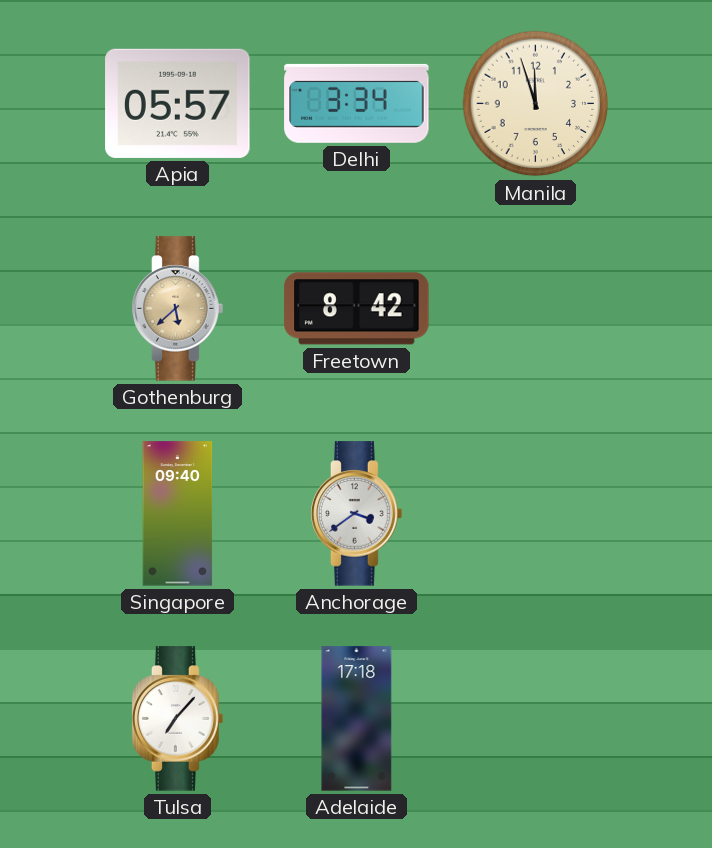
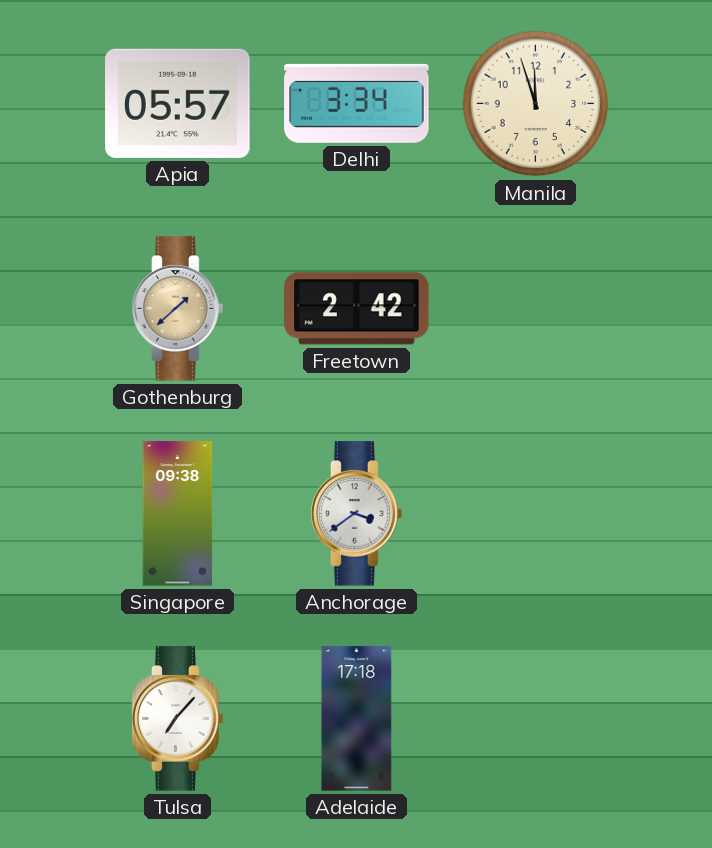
Gothenburg: 5:38 -> 1:38 (178, 309)
Freetown: 8:42 -> 2:42 (357, 309)
Singapore: 09:40 -> 09:38 (178, 514)
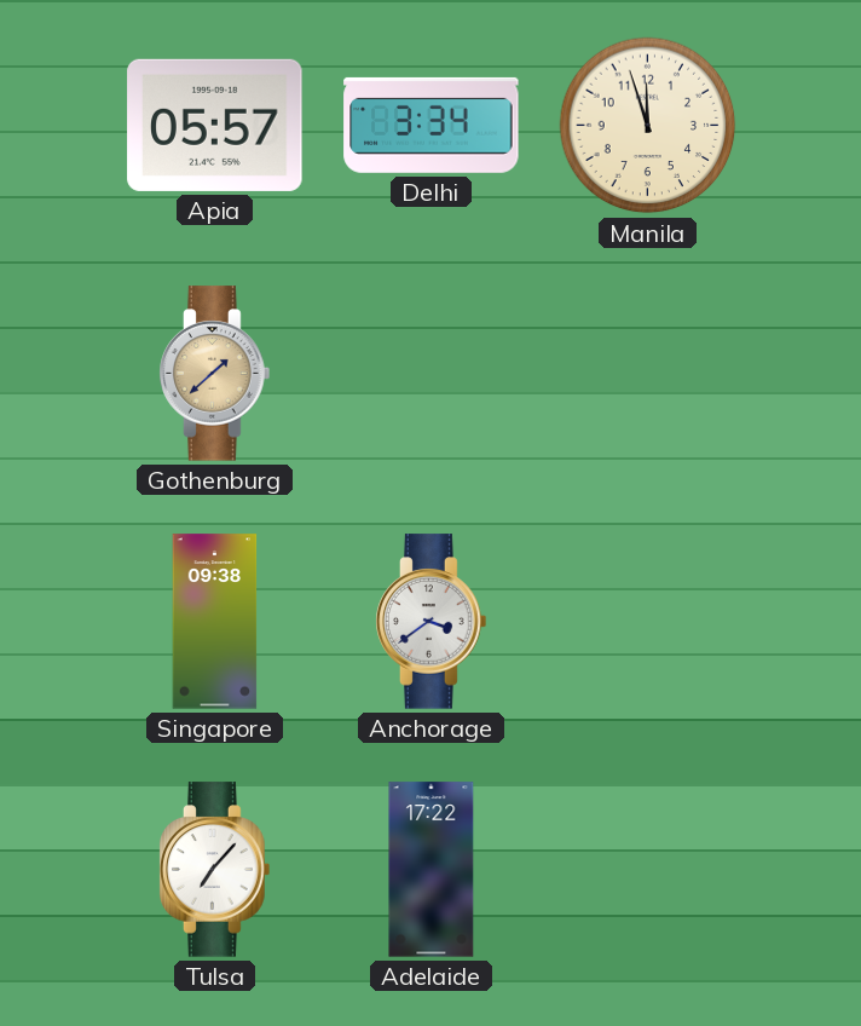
Freetown: 2:42 -> none (357, 309)
Adelaide: 17:18 -> 17:22 (432, 870)
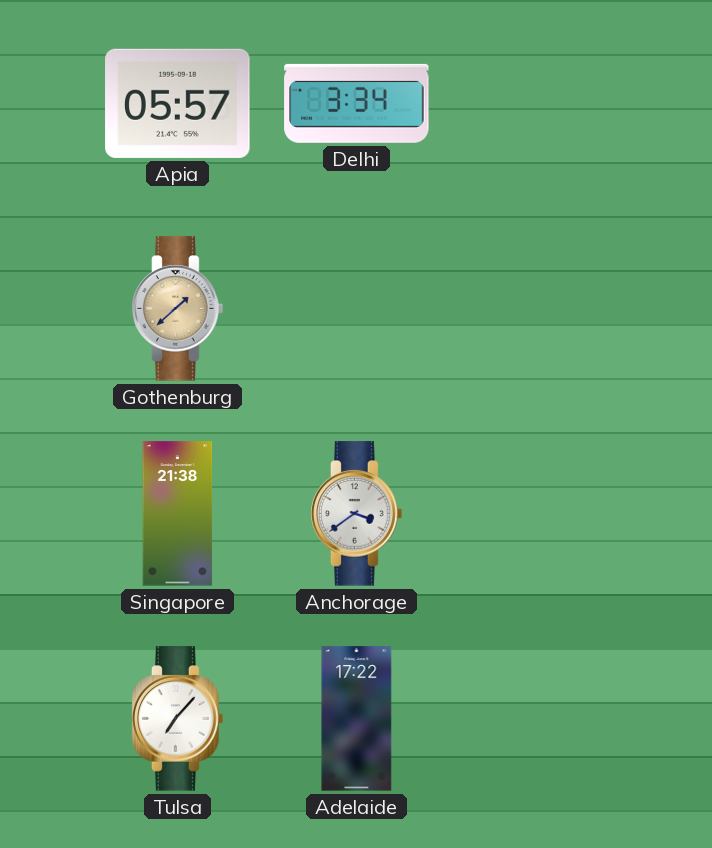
Manila: 11:57 -> none (648, 126)
Singapore: 09:38 -> 21:38 (178, 514)
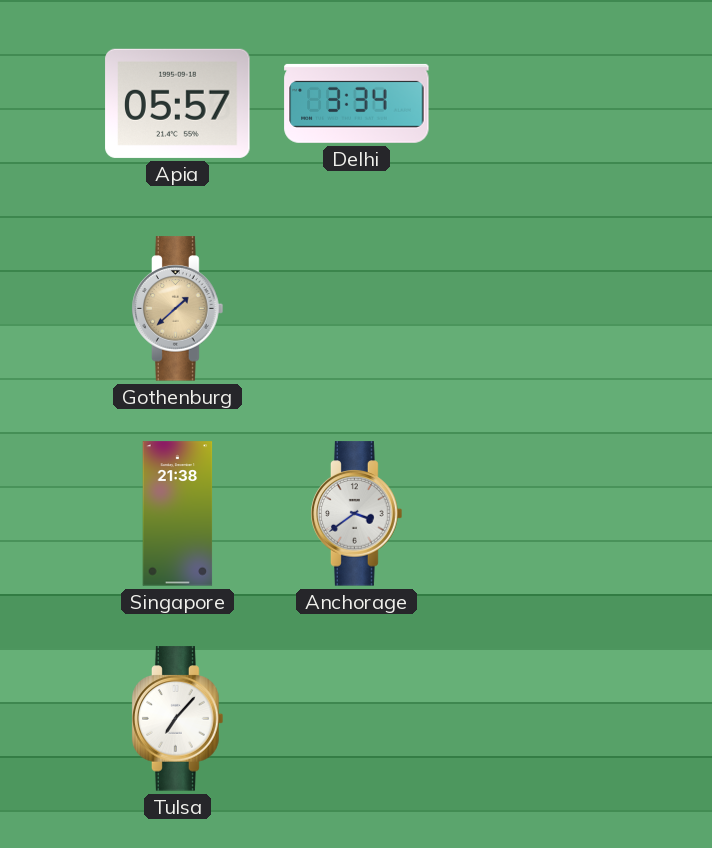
Adelaide: 17:22 -> none (357, 719)
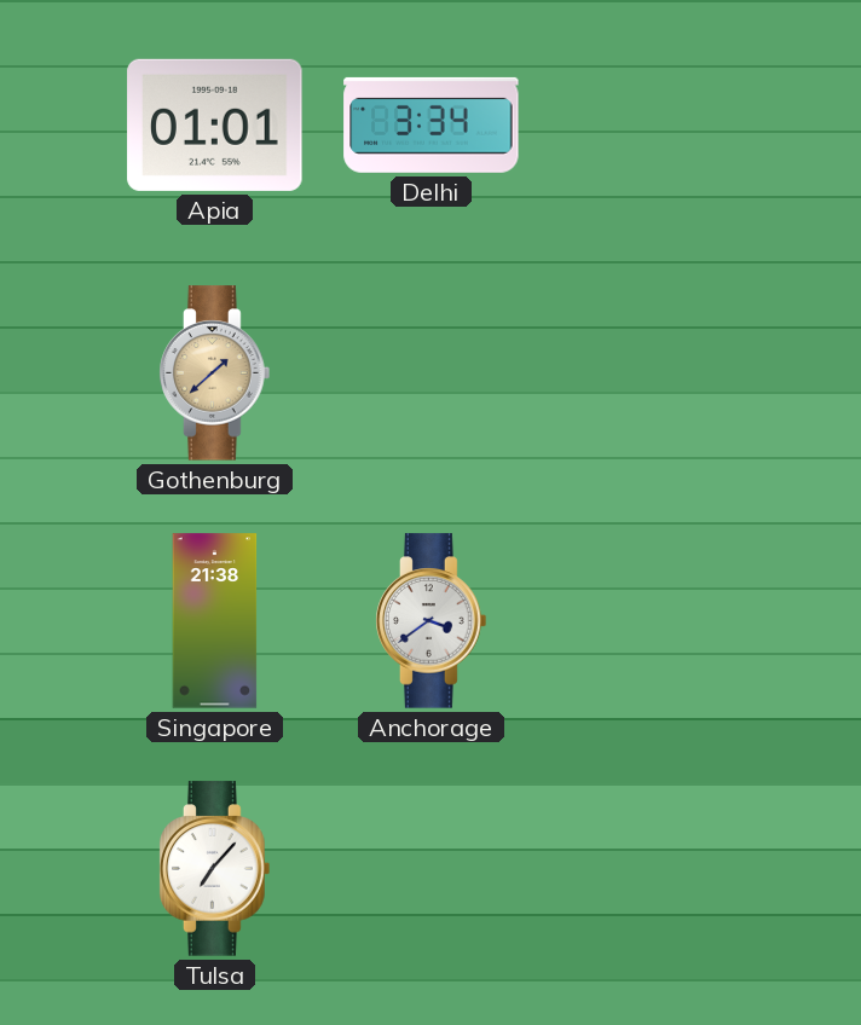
Apia: 05:57 -> 01:01 (215, 124)
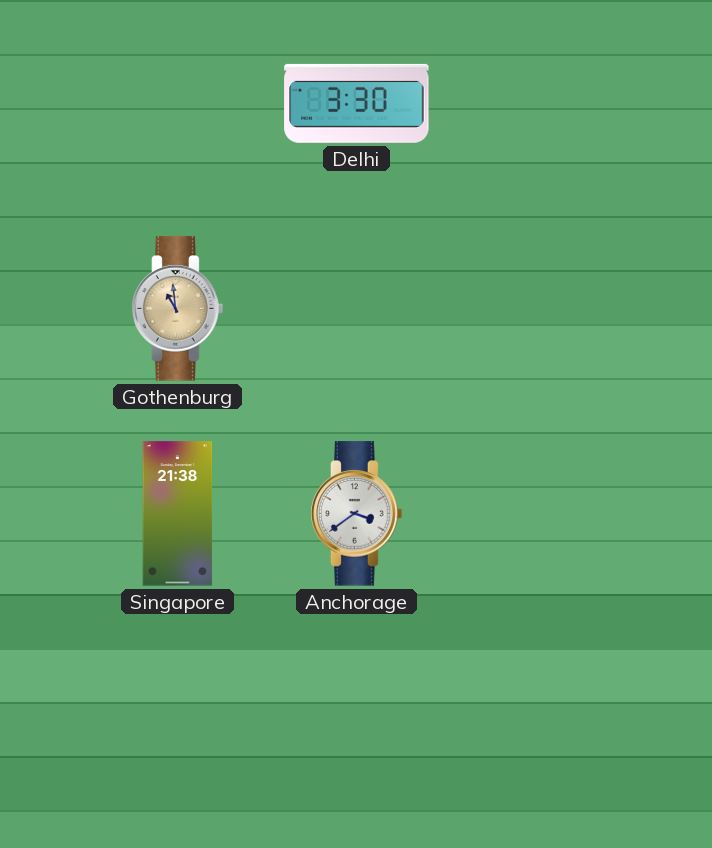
Apia: 01:01 -> none (215, 124)
Delhi: 3:34 -> 3:30 (357, 103)
Gothenburg: 1:38 -> 10:59 (178, 309)
Tulsa: 7:07 -> none (215, 869)
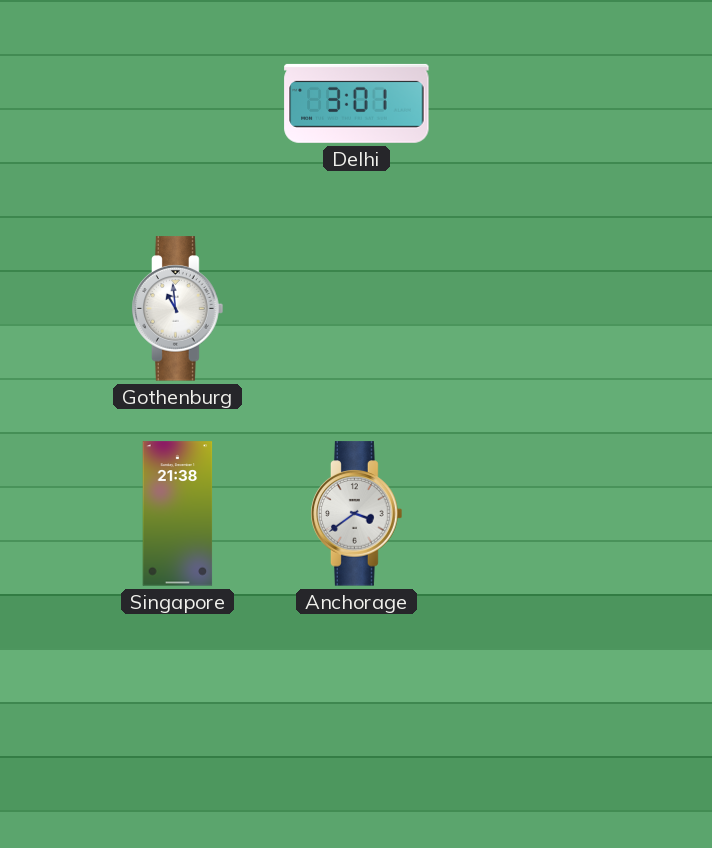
Delhi: 3:30 -> 3:01 (357, 103)
Gothenburg dial: champagne -> white (178, 309)
